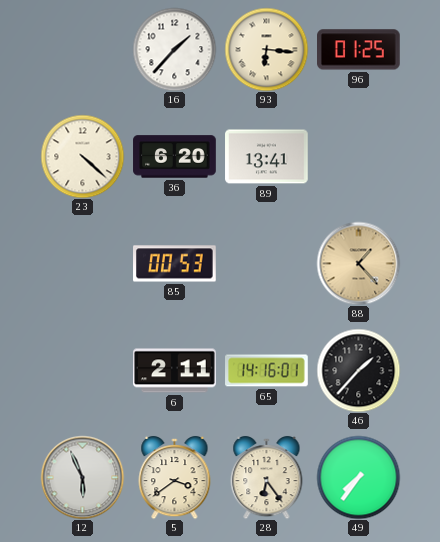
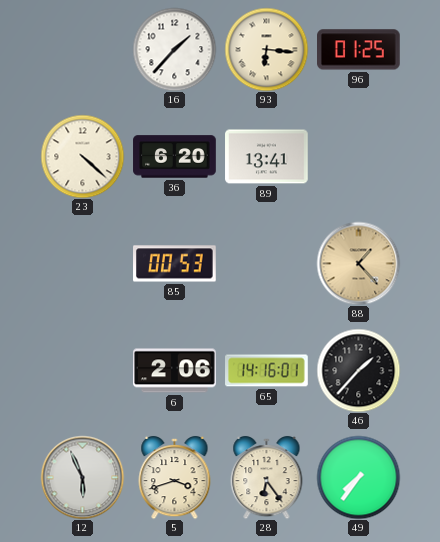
6: 2:11 -> 2:06 (175, 371)
5: 3:39 -> 3:42 (175, 477)
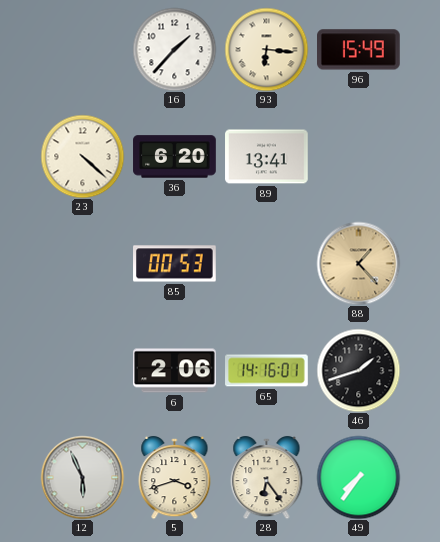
96: 01:25 -> 15:49 (359, 50)
46: 1:37 -> 1:42 (358, 370)
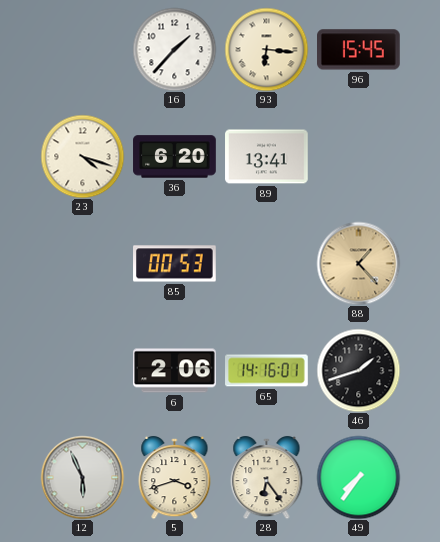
96: 15:49 -> 15:45 (359, 50)
23: 4:22 -> 4:18 (82, 156)
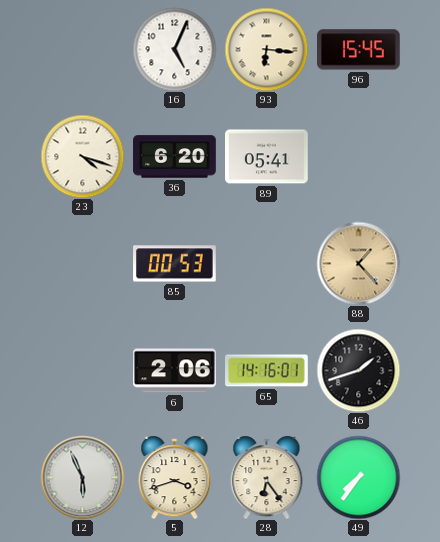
16: 1:37 -> 5:04 (174, 49)
89: 13:41 -> 05:41 (267, 157)
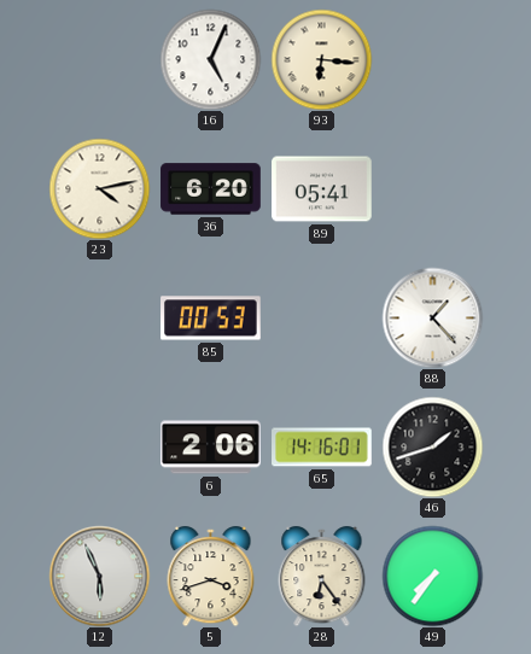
96: 15:45 -> none (359, 50)
23: 4:18 -> 4:13 (99, 188)
88 dial: champagne -> white (432, 317)
